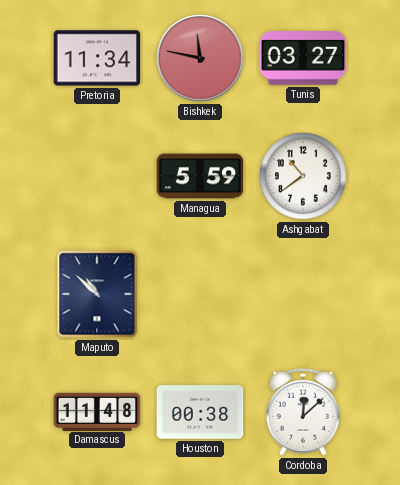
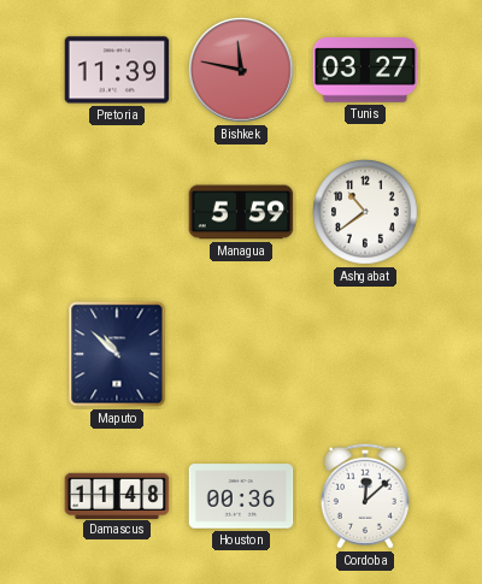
Pretoria: 11:34 -> 11:39 (117, 70)
Houston: 00:38 -> 00:36 (241, 496)
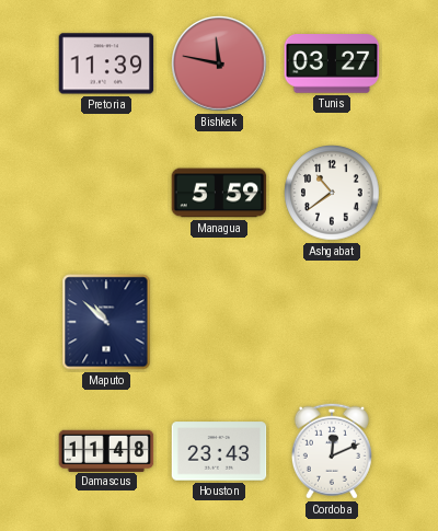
Houston: 00:36 -> 23:43 (219, 451)
Cordoba: 12:08 -> 12:11 (332, 451)
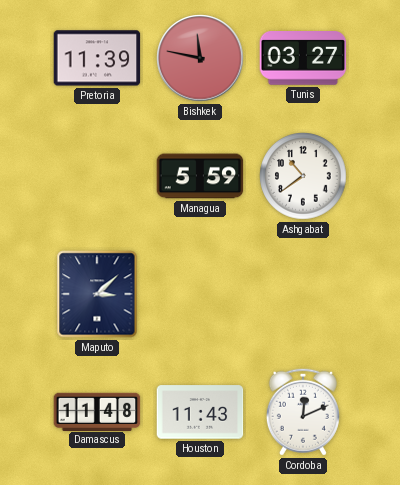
Maputo: 10:52 -> 3:08 (97, 294)
Houston: 23:43 -> 11:43 (200, 412)
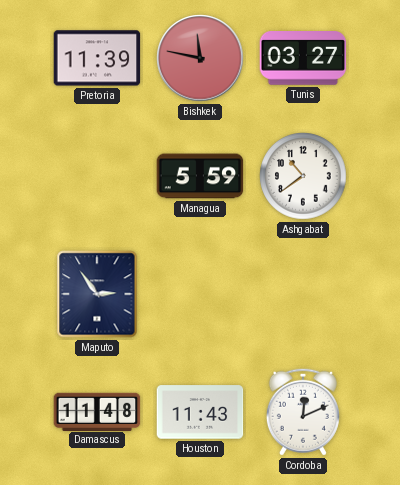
Maputo: 3:08 -> 2:54 (97, 294)
